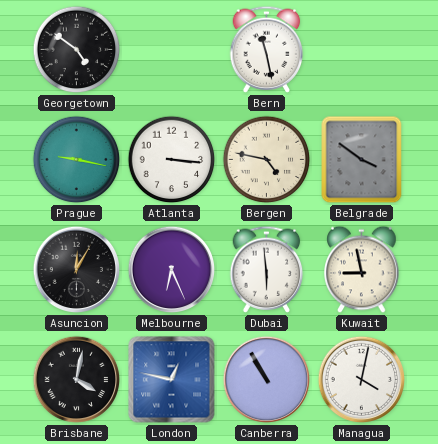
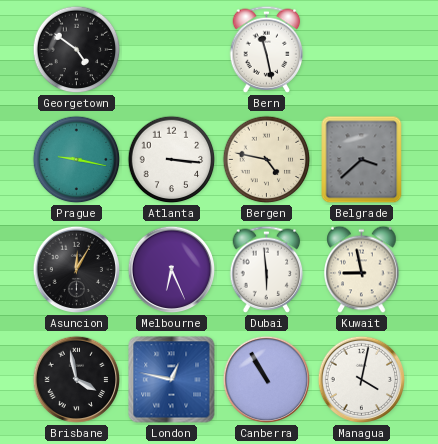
Belgrade: 3:51 -> 3:38 (362, 160)
Brisbane: 4:02 -> 3:58 (77, 380)
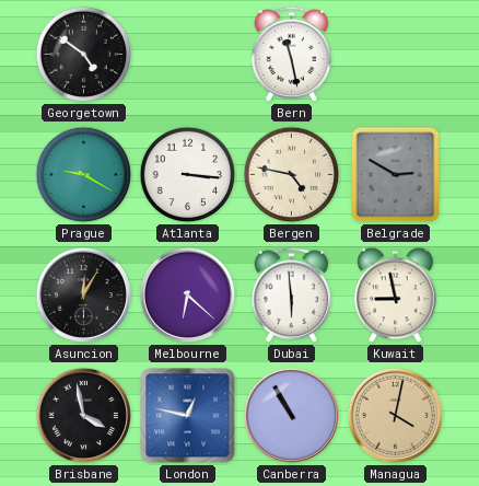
Prague: 9:17 -> 9:20 (84, 175)
Belgrade: 3:38 -> 2:50 (396, 175)
Melbourne: 6:26 -> 6:22 (188, 296)
Managua dial: white -> champagne (396, 416)
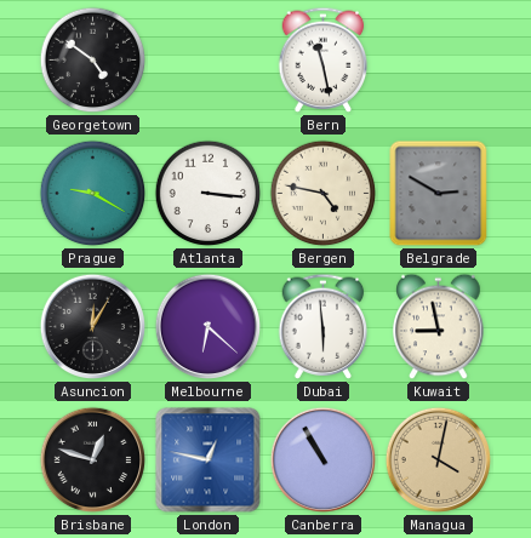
Brisbane: 3:58 -> 12:48 (93, 460)
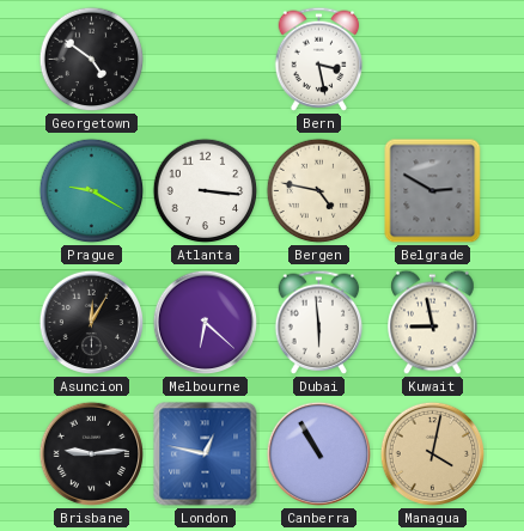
Bern: 11:28 -> 3:28 (319, 59)
Brisbane: 12:48 -> 9:14 (92, 454)
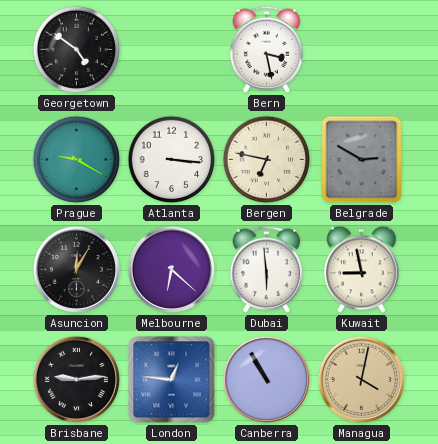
Bergen: 4:47 -> 6:47 (267, 160)
London: 12:47 -> 12:46 (172, 380)
